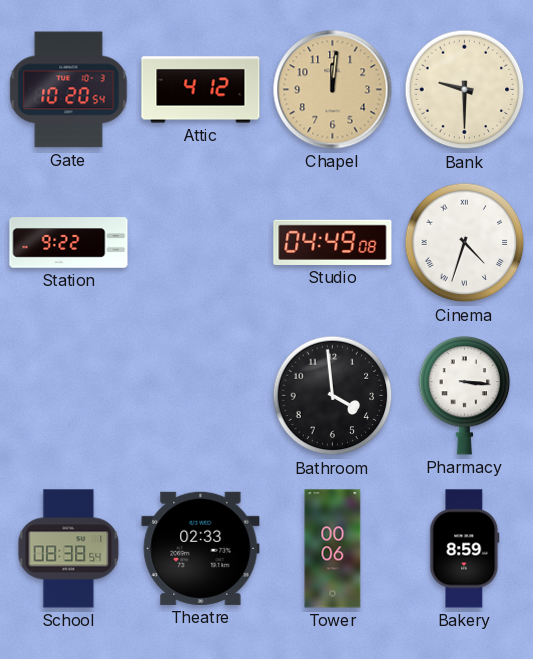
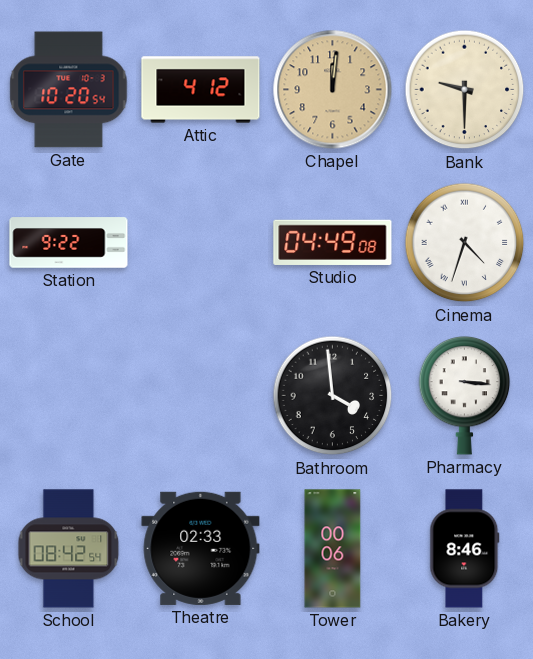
School: 08:38 -> 08:42 (69, 549)
Bakery: 8:59 -> 8:46 (465, 549)
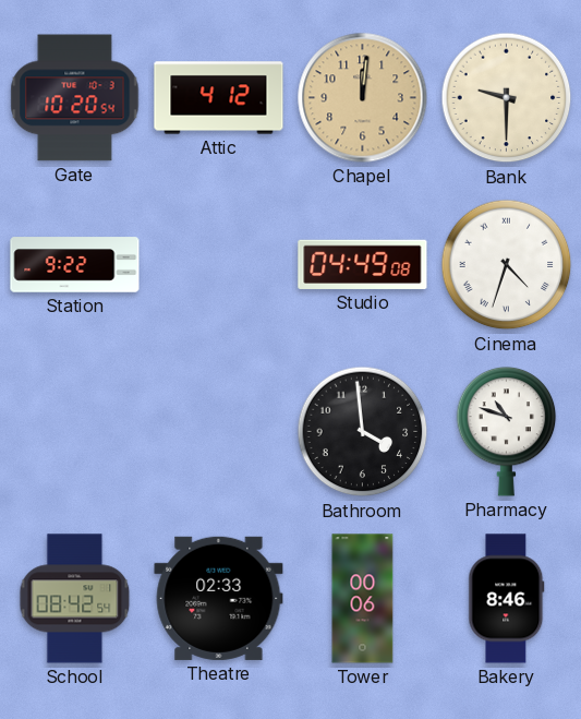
Pharmacy: 3:16 -> 10:48 (507, 431)
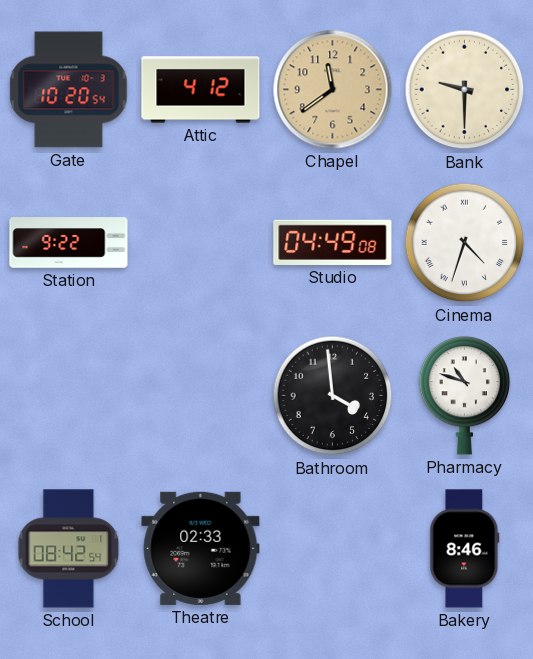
Chapel: 12:01 -> 11:39 (333, 90)
Tower: 00:06 -> none (363, 599)
